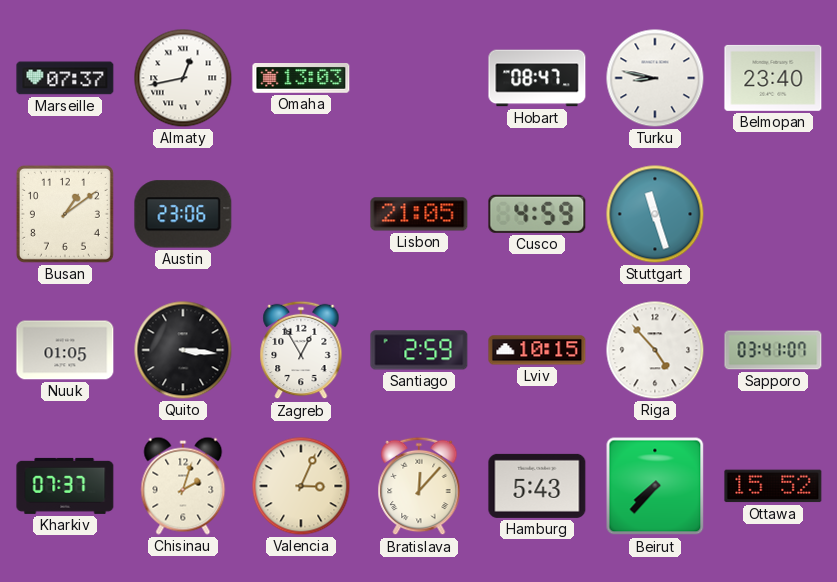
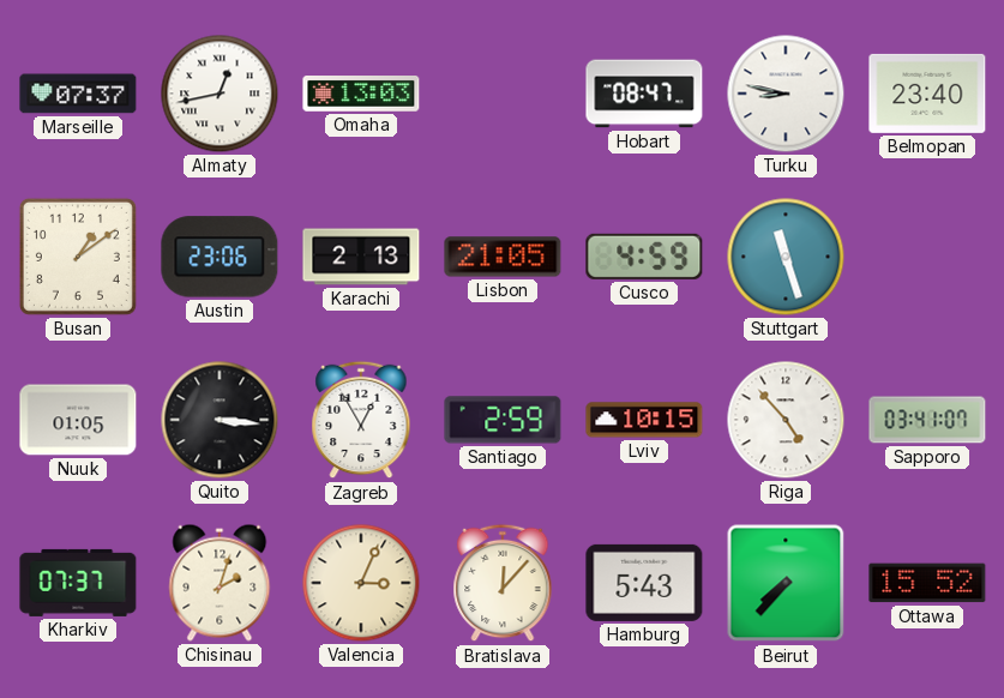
Karachi: none -> 2:13 (361, 257)
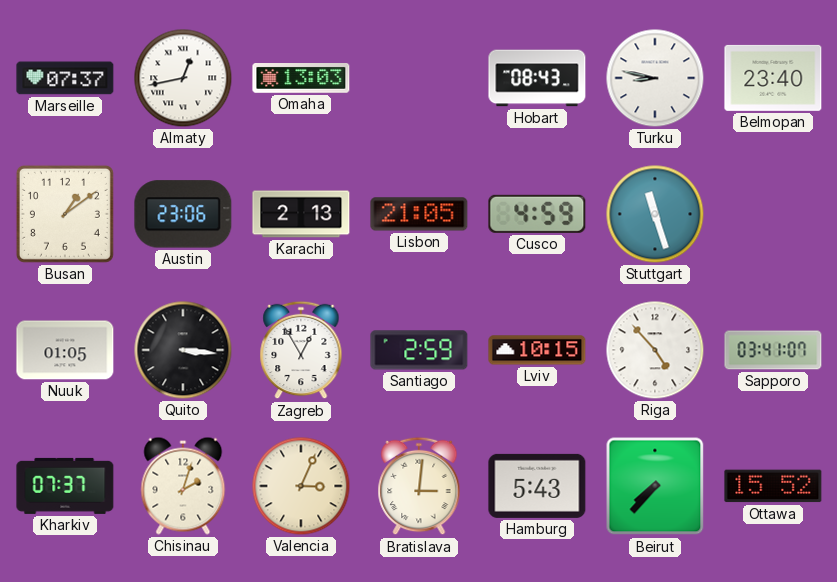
Hobart: 08:47 -> 08:43 (537, 78)
Bratislava: 12:07 -> 3:01 (419, 486)
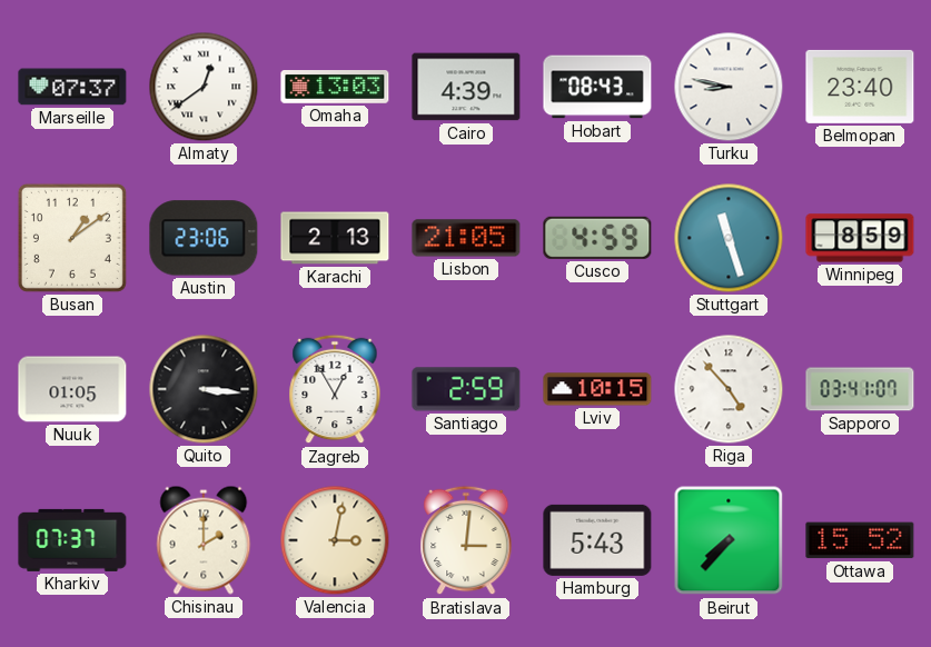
Almaty: 12:43 -> 12:39 (204, 87)
Cairo: none -> 4:39 (466, 87)
Winnipeg: none -> 8:59 (860, 238)
Chisinau: 2:03 -> 2:00 (204, 540)
Valencia: 3:04 -> 3:02 (335, 540)
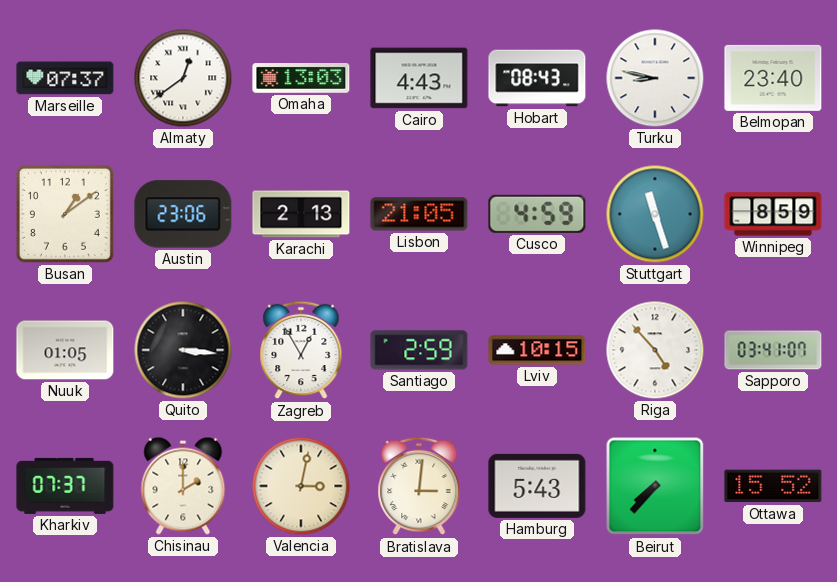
Cairo: 4:39 -> 4:43 (419, 78)
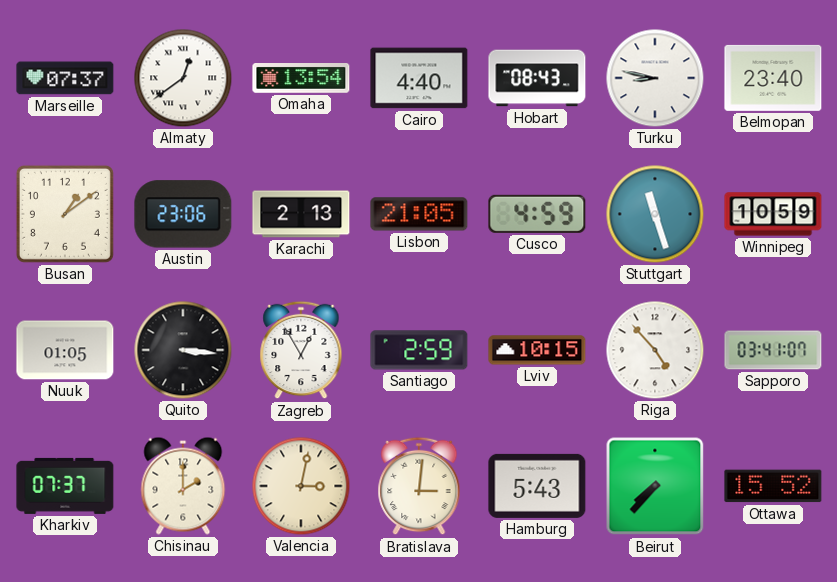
Omaha: 13:03 -> 13:54 (301, 79)
Cairo: 4:43 -> 4:40 (419, 78)
Winnipeg: 8:59 -> 10:59 (773, 214)
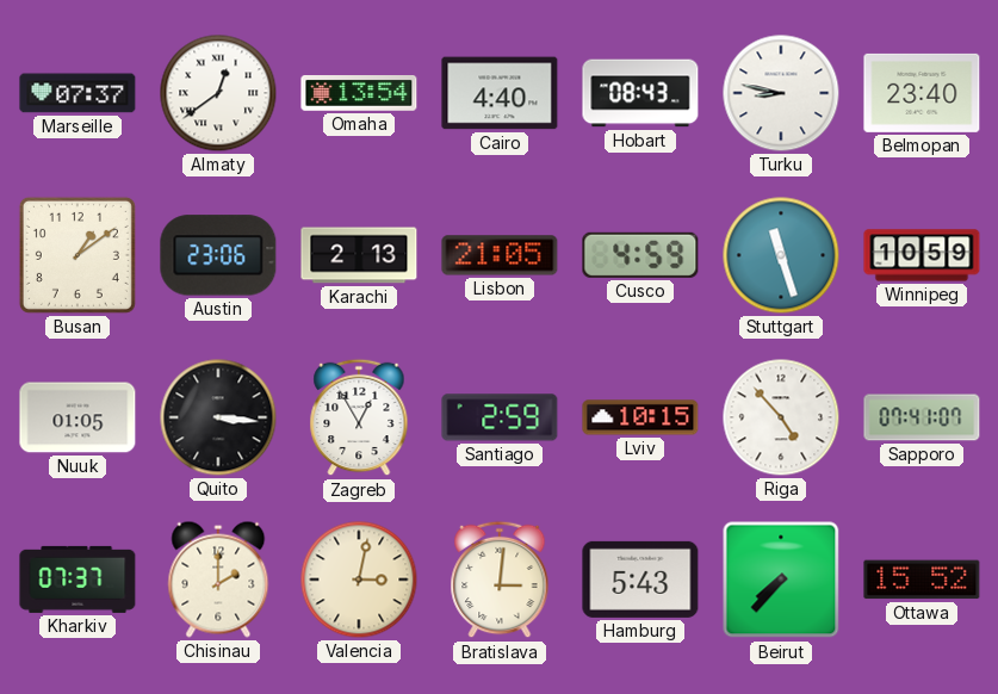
Sapporo: 03:41 -> 07:41 (922, 417)
